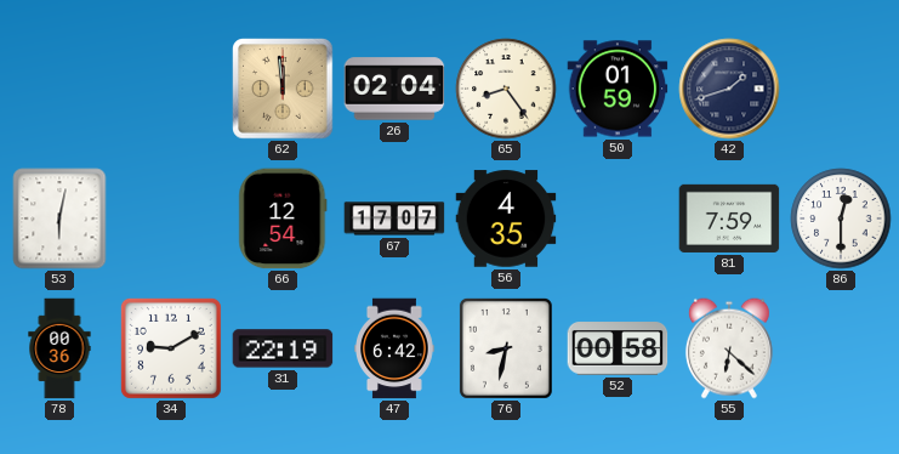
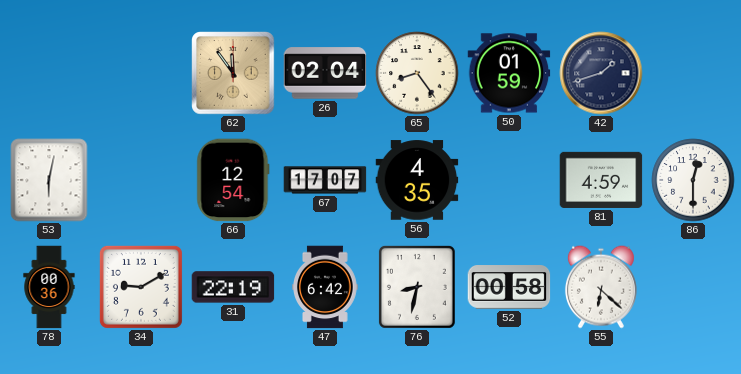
62: 11:59 -> 11:54 (233, 73)
81: 7:59 -> 4:59 (601, 180)
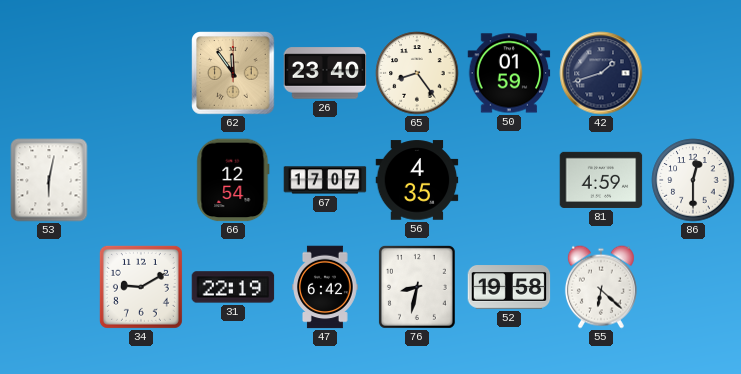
26: 02:04 -> 23:40 (325, 73)
78: 00:36 -> none (49, 287)
52: 00:58 -> 19:58 (509, 287)
